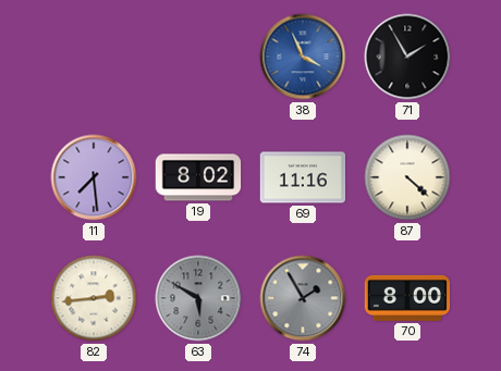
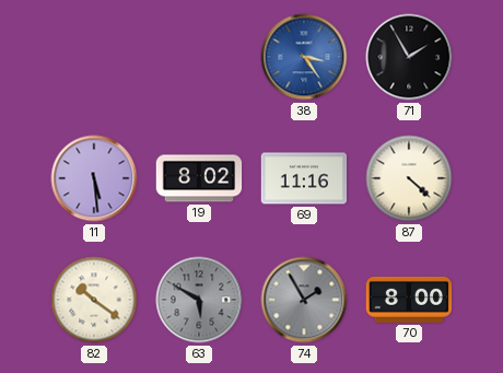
38: 3:56 -> 3:24 (304, 57)
11: 7:29 -> 5:29 (94, 178)
82: 2:44 -> 10:21 (94, 300)
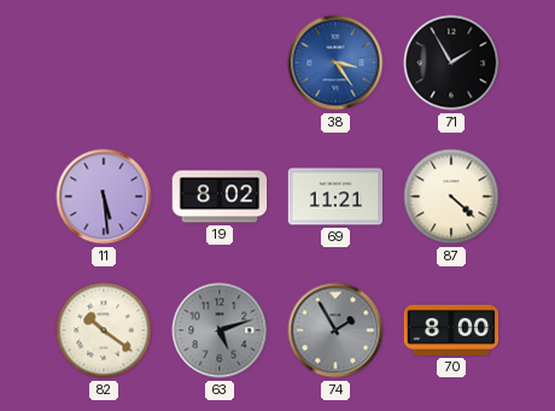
69: 11:16 -> 11:21 (335, 196)
63: 5:50 -> 5:12 (220, 330)
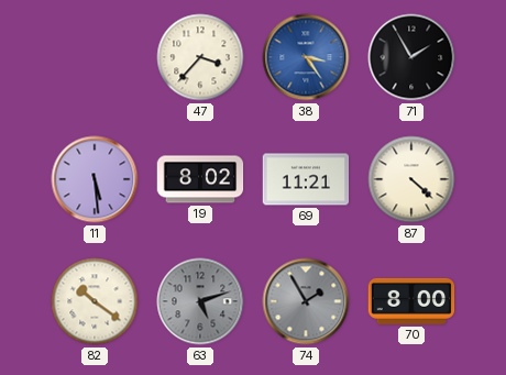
47: none -> 3:37 (200, 57)
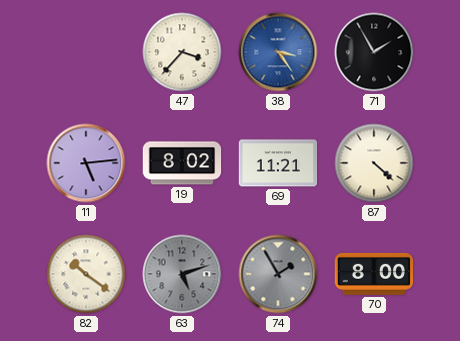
11: 5:29 -> 5:14 (86, 163)
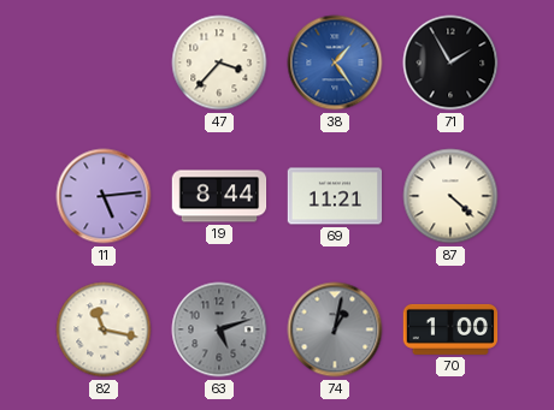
38: 3:24 -> 1:24 (335, 63)
19: 8:02 -> 8:44 (219, 196)
82: 10:21 -> 11:17 (104, 329)
74: 1:55 -> 1:02 (335, 329)
70: 8:00 -> 1:00 (450, 329)
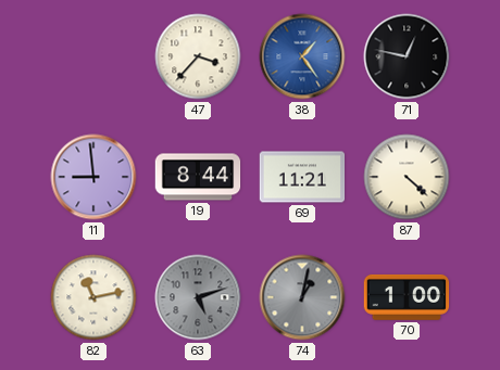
71: 1:55 -> 12:47 (407, 56)
11: 5:14 -> 8:59 (93, 177)
82: 11:17 -> 11:13 (93, 297)
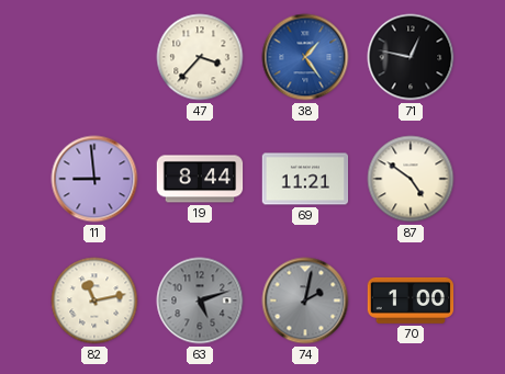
87: 4:22 -> 4:51 (411, 179)
74: 1:02 -> 2:02 (305, 301)
